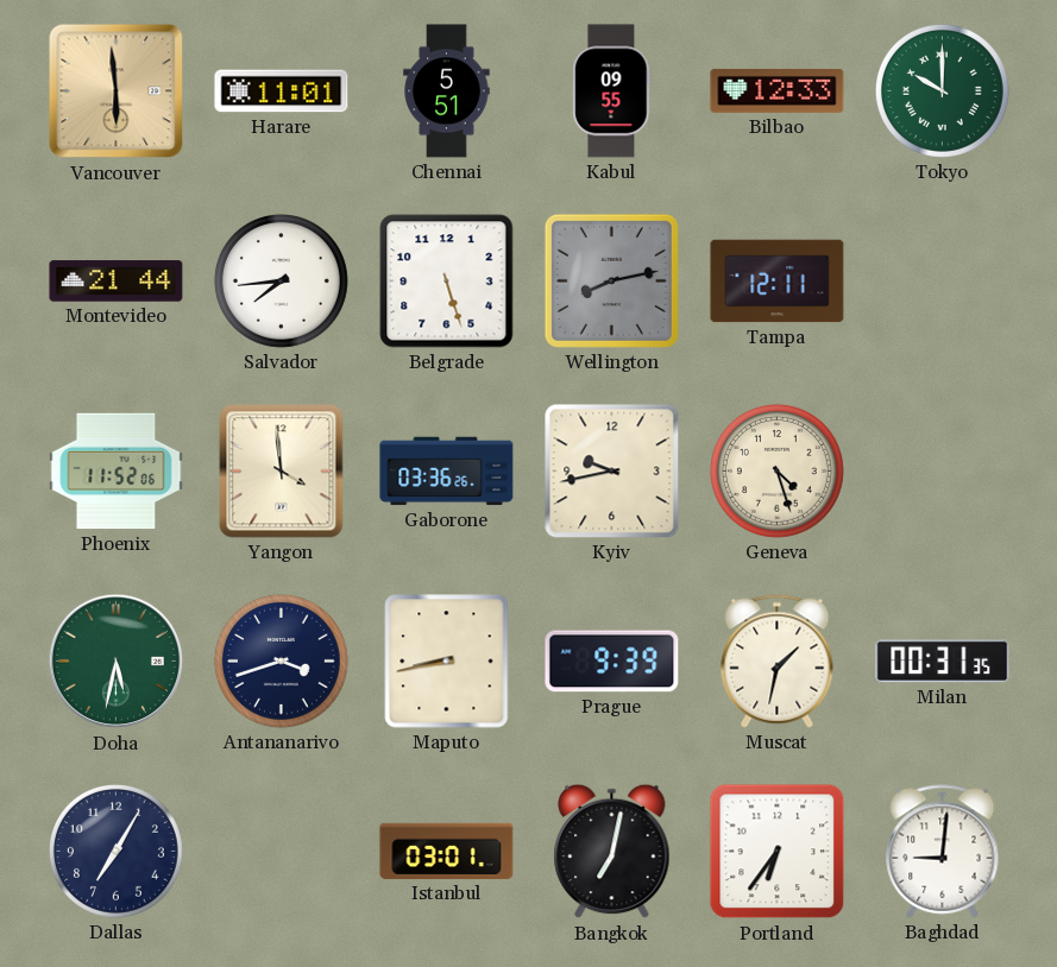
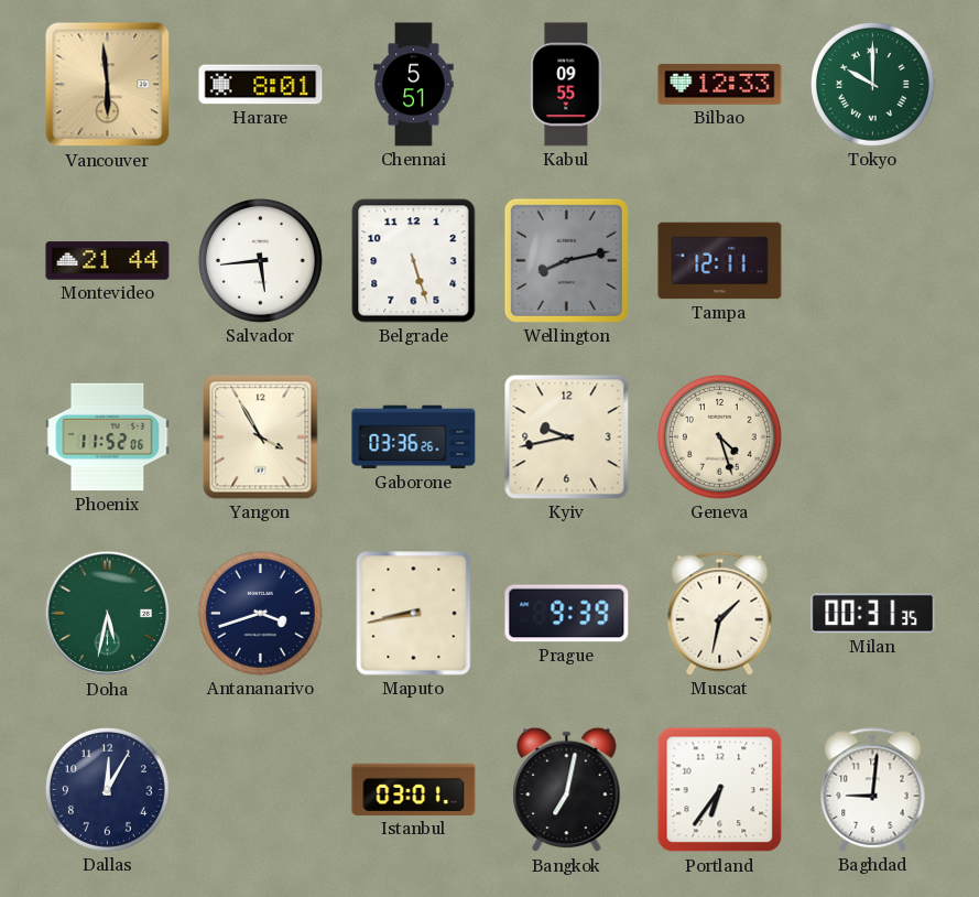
Harare: 11:01 -> 8:01 (261, 85)
Salvador: 7:44 -> 5:44 (260, 260)
Yangon: 3:59 -> 3:55 (261, 437)
Dallas: 7:05 -> 12:05 (107, 789)
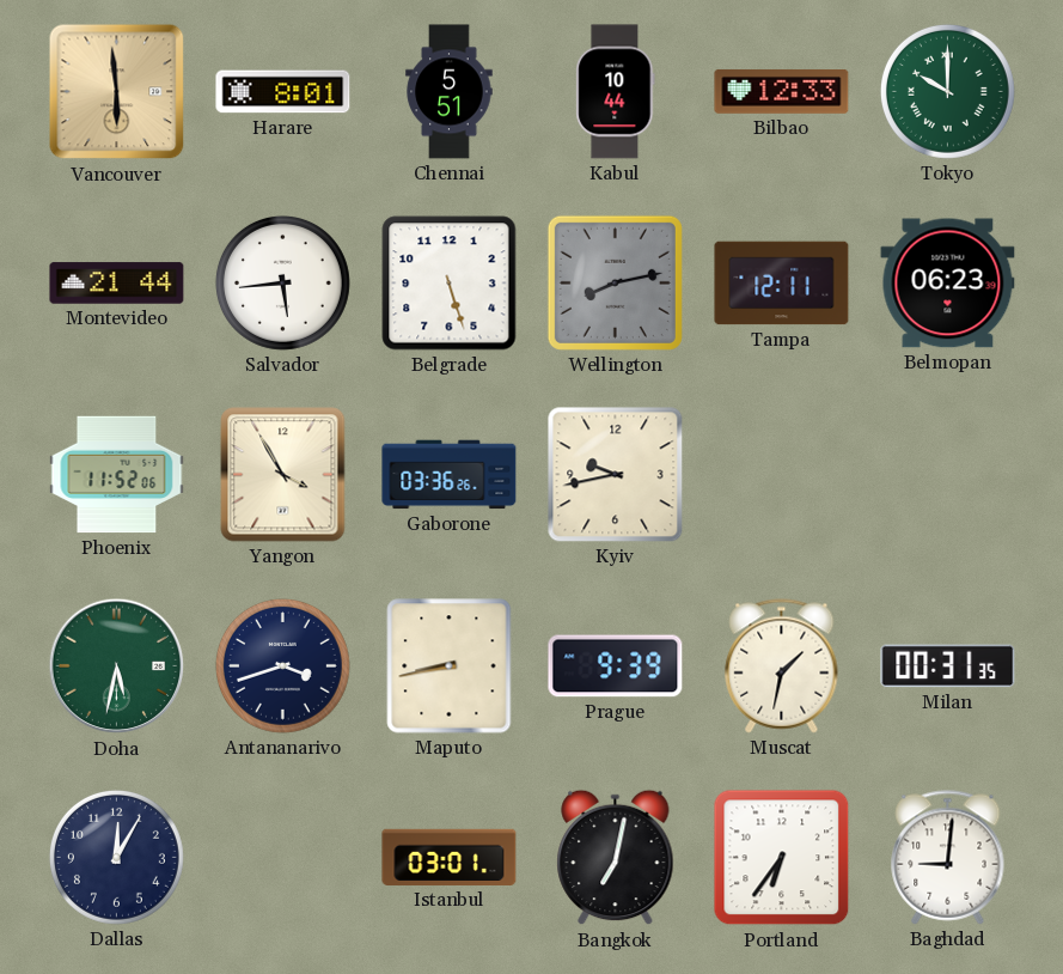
Kabul: 09:55 -> 10:44 (616, 92)
Belmopan: none -> 06:23 (948, 284)
Geneva: 4:27 -> none (719, 436)
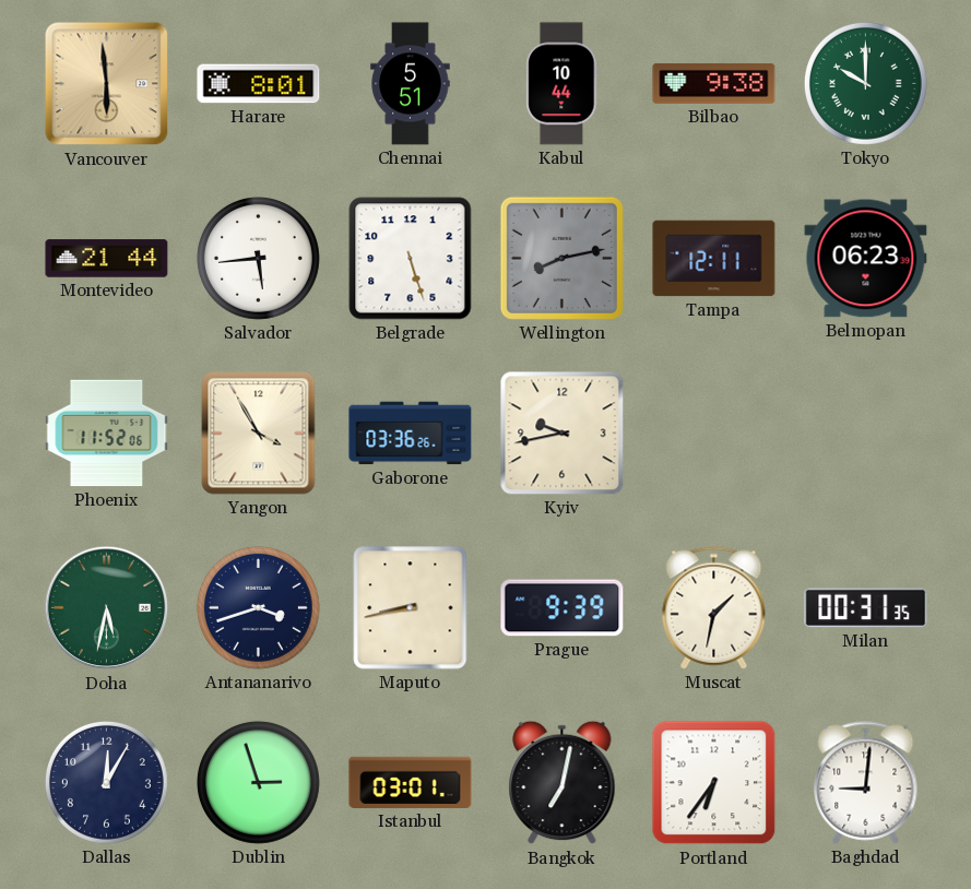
Bilbao: 12:33 -> 9:38 (714, 84)
Dublin: none -> 2:57 (258, 782)
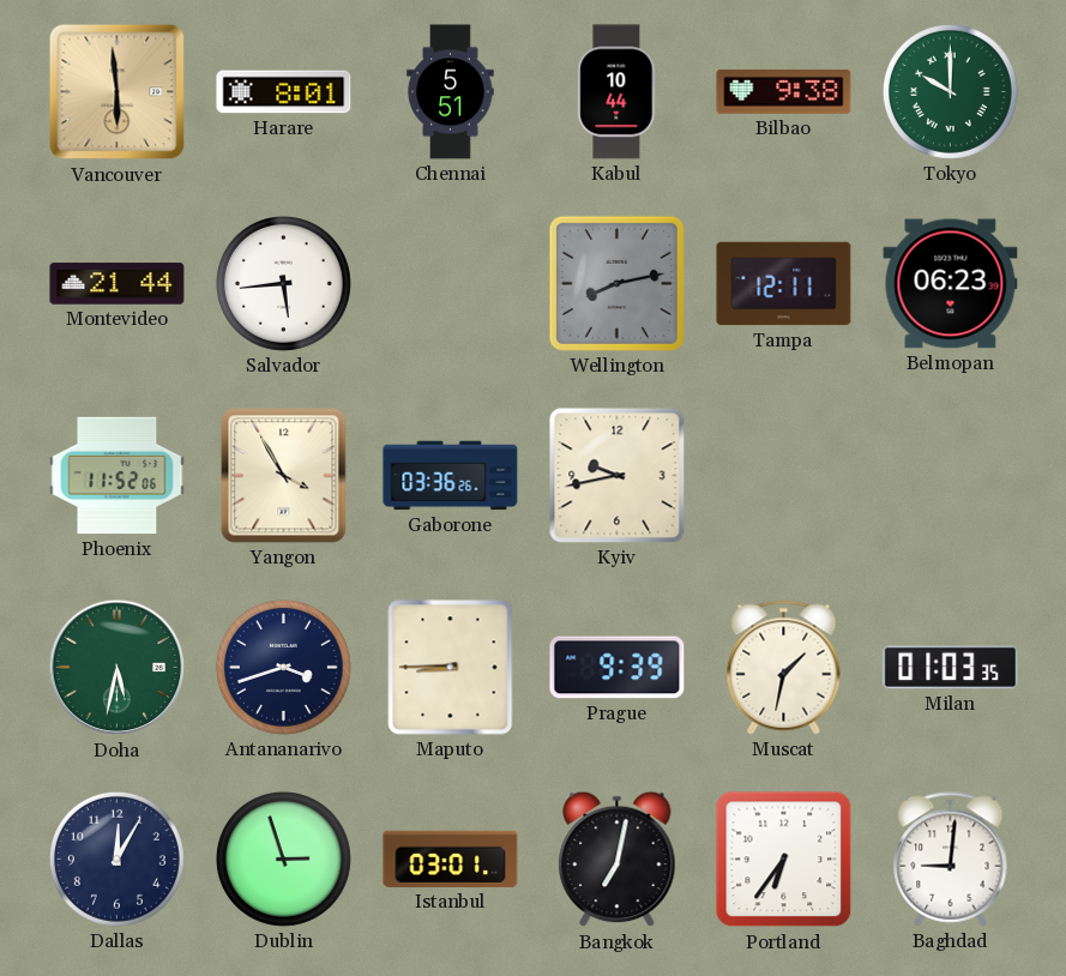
Belgrade: 5:27 -> none (411, 259)
Maputo: 8:43 -> 8:45 (451, 668)
Milan: 00:31 -> 01:03 (951, 668)
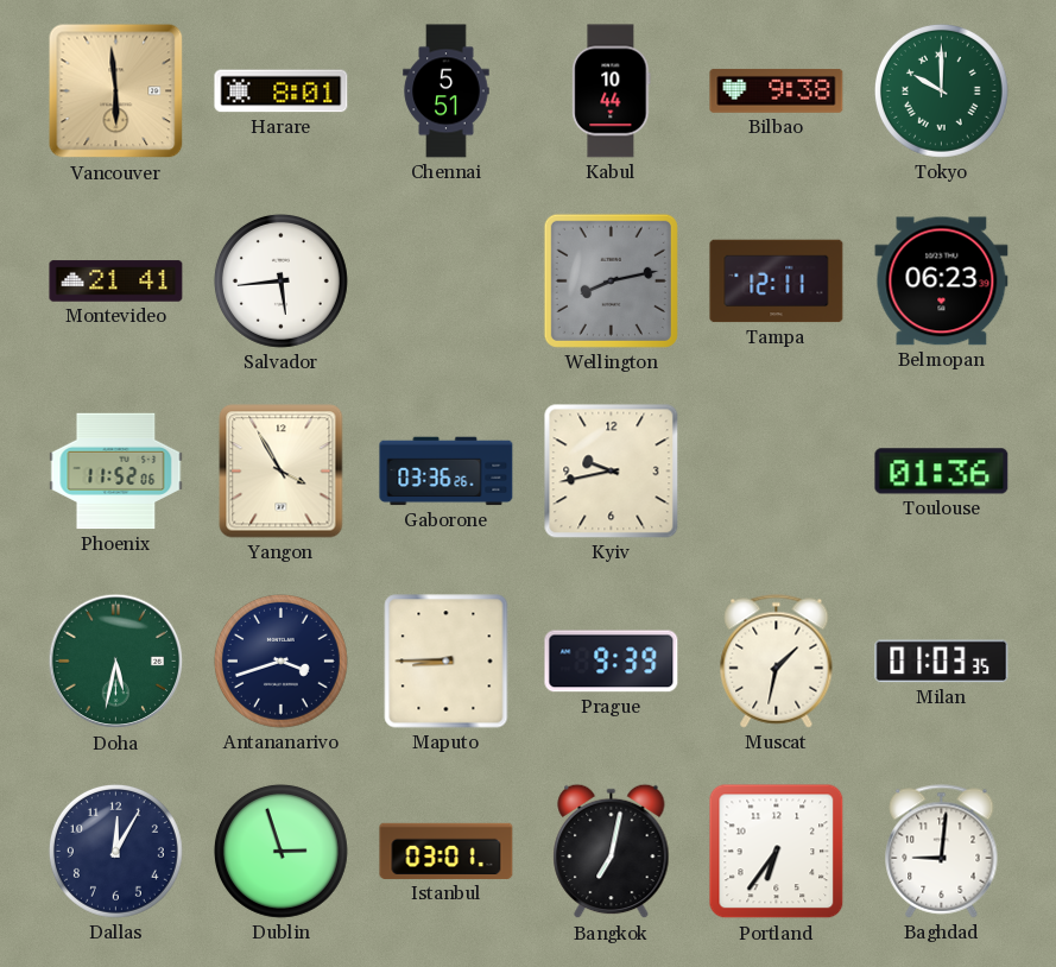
Montevideo: 21:44 -> 21:41 (116, 282)
Toulouse: none -> 01:36 (942, 472)
